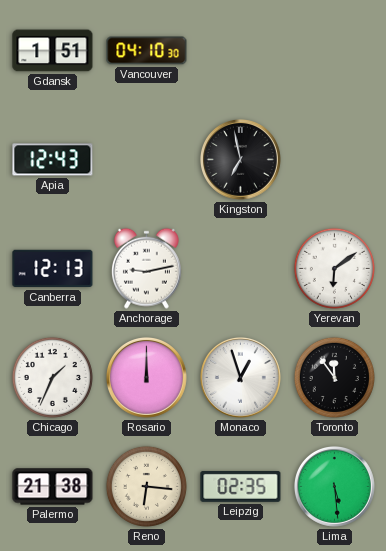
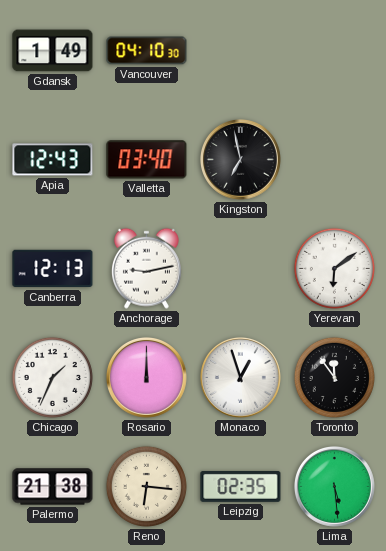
Gdansk: 1:51 -> 1:49 (53, 51)
Valletta: none -> 03:40 (147, 160)
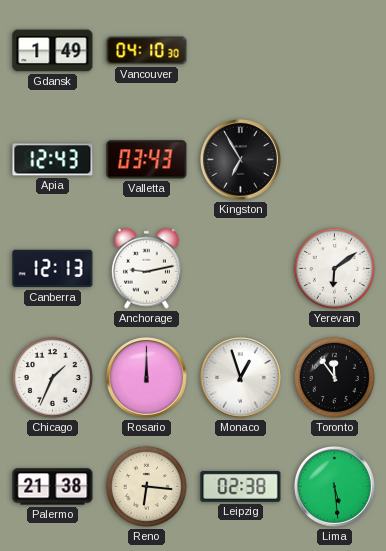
Valletta: 03:40 -> 03:43 (147, 160)
Kingston: 6:58 -> 6:55 (240, 159)
Leipzig: 02:35 -> 02:38 (241, 486)
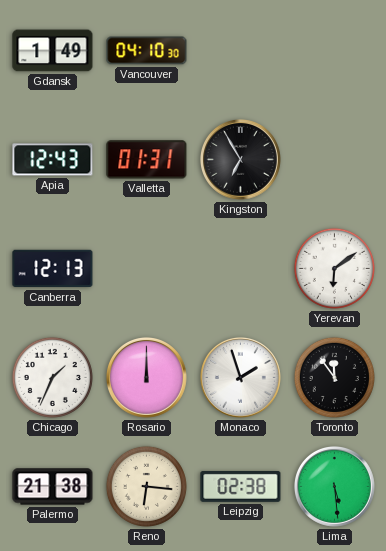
Valletta: 03:43 -> 01:31 (147, 160)
Anchorage: 9:13 -> none (146, 268)
Monaco: 12:57 -> 1:57 (240, 377)
